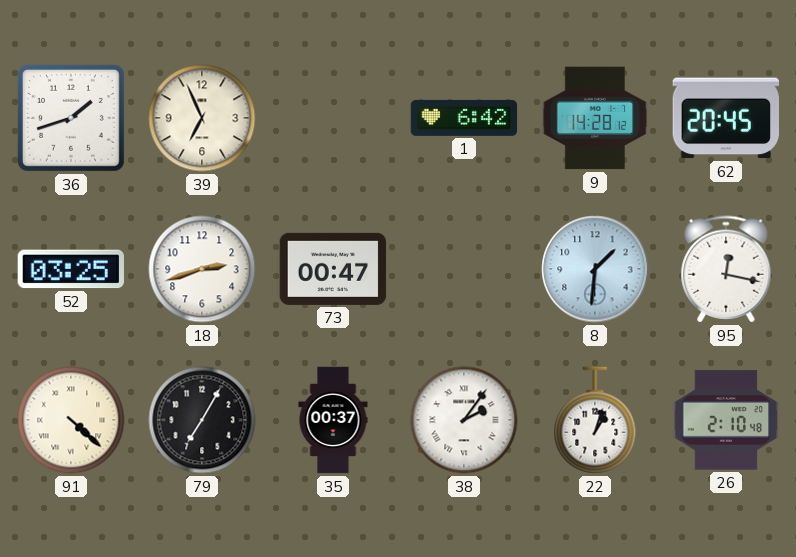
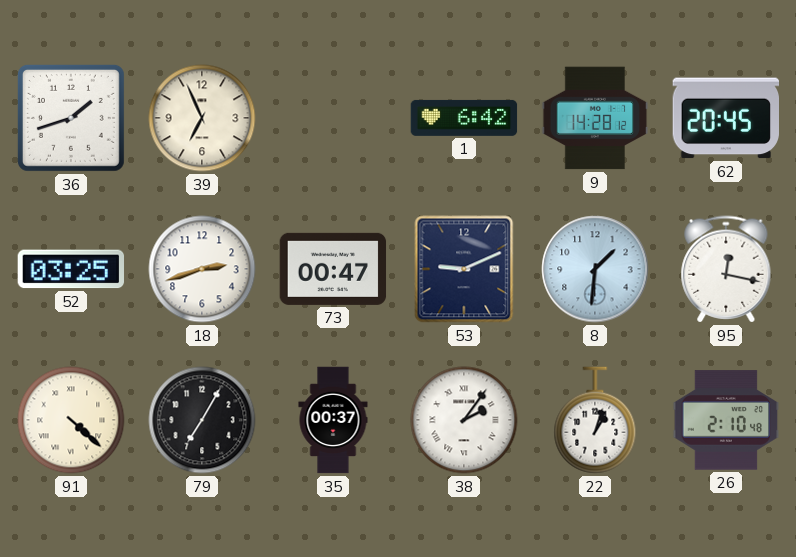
53: none -> 9:11 (464, 269)
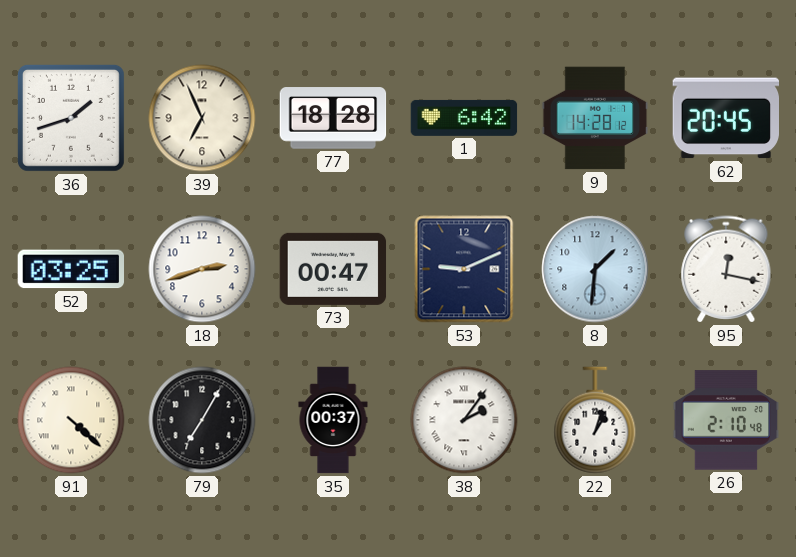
77: none -> 18:28 (333, 118)
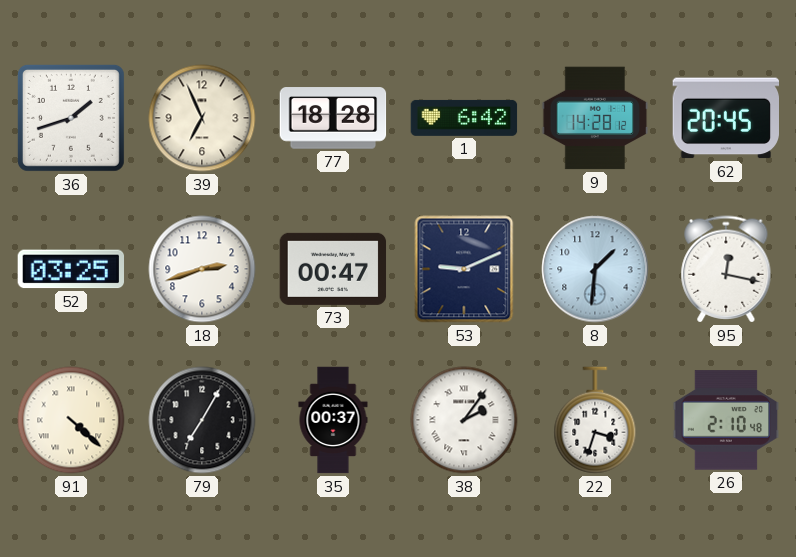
22: 1:03 -> 3:33 (595, 420)
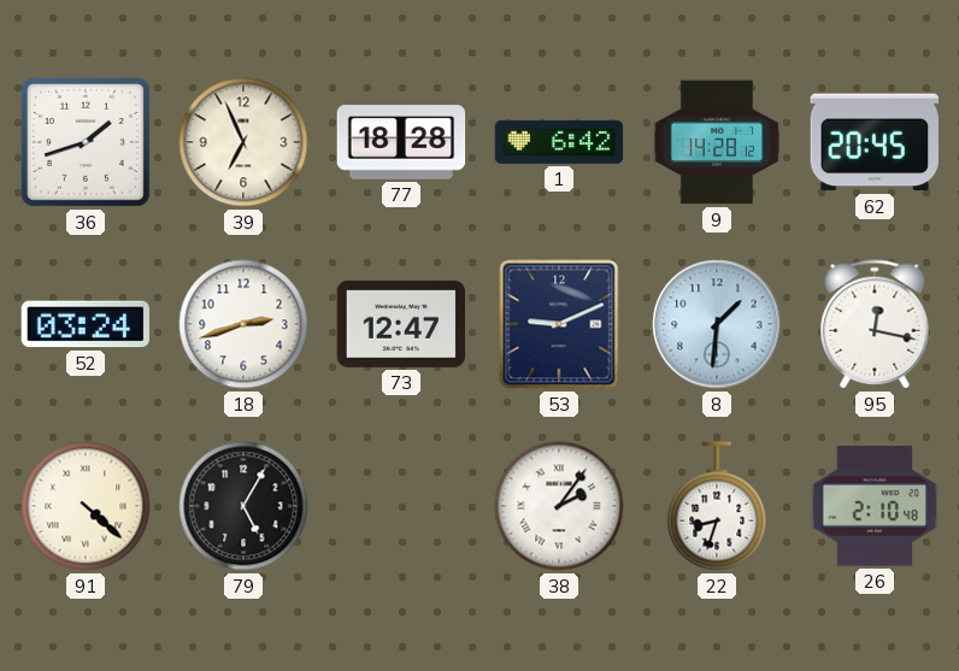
52: 03:25 -> 03:24 (86, 324)
73: 00:47 -> 12:47 (401, 324)
79: 7:05 -> 5:05 (243, 506)
35: 00:37 -> none (333, 420)
22: 3:33 -> 8:33 (717, 506)
